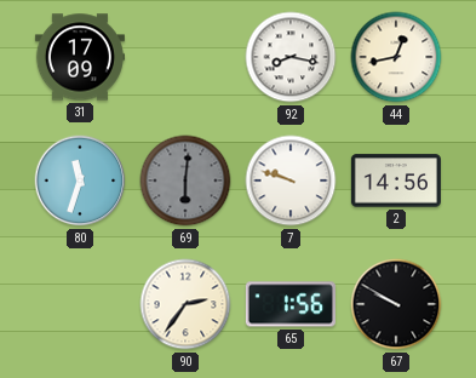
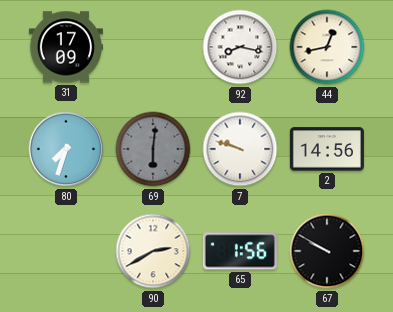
80: 11:33 -> 7:33 (66, 149)
90: 2:36 -> 2:40 (153, 251)
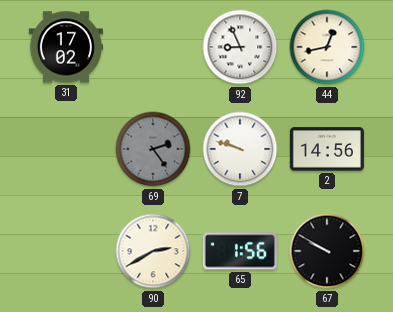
31: 17:09 -> 17:02 (66, 47)
92: 8:17 -> 8:56 (240, 47)
80: 7:33 -> none (66, 149)
69: 6:01 -> 2:24 (153, 149)
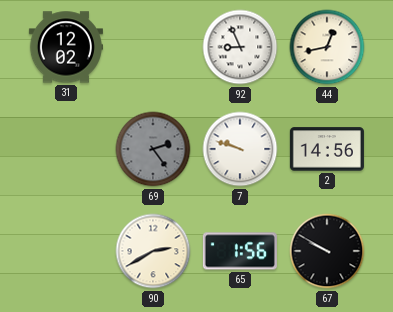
31: 17:02 -> 12:02 (66, 47)
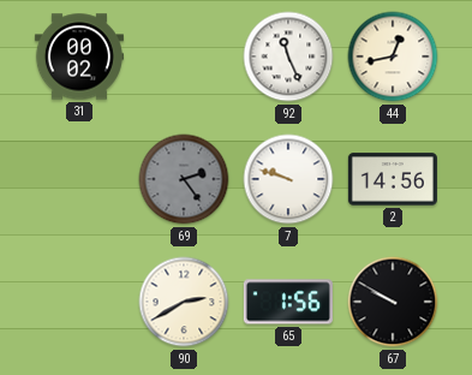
31: 12:02 -> 00:02 (79, 56)
92: 8:56 -> 11:26 (288, 56)
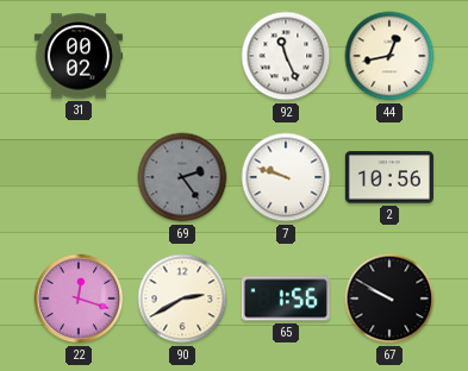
2: 14:56 -> 10:56 (389, 177)
22: none -> 12:18 (79, 298)
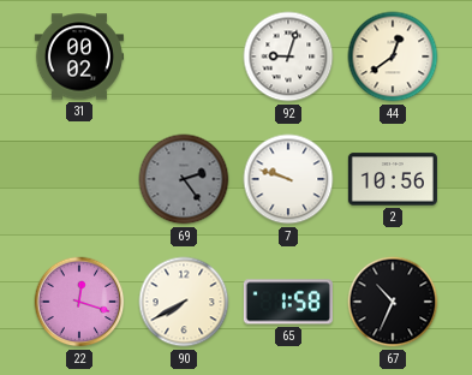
92: 11:26 -> 9:03 (288, 56)
44: 12:43 -> 12:39 (393, 56)
90: 2:40 -> 7:40 (184, 302)
65: 1:56 -> 1:58 (288, 302)
67: 9:50 -> 10:34 (393, 302)
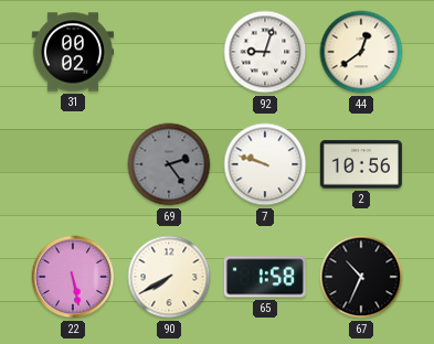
22: 12:18 -> 5:28 (73, 277)
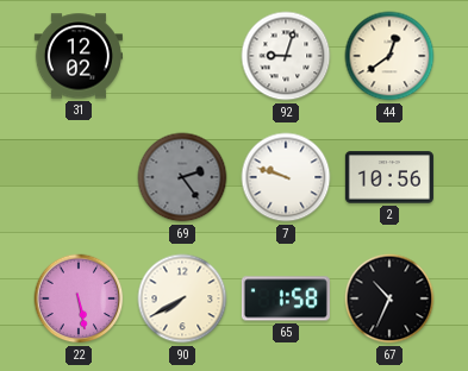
31: 00:02 -> 12:02 (79, 56)
